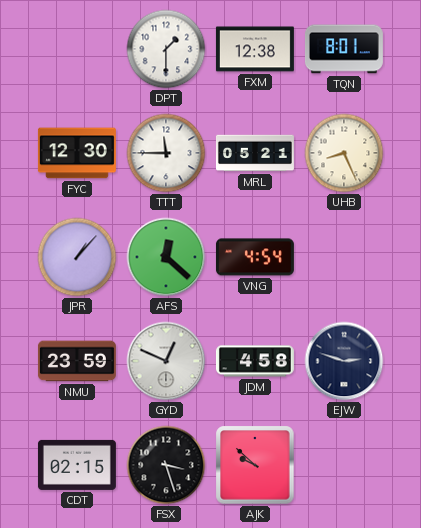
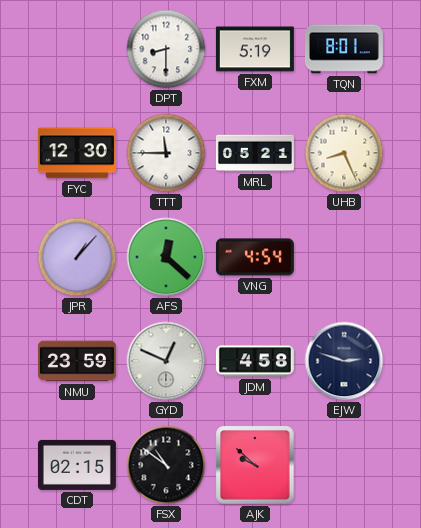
DPT: 1:30 -> 8:30 (166, 49)
FXM: 12:38 -> 5:19 (255, 49)
FSX: 3:27 -> 10:51 (166, 465)
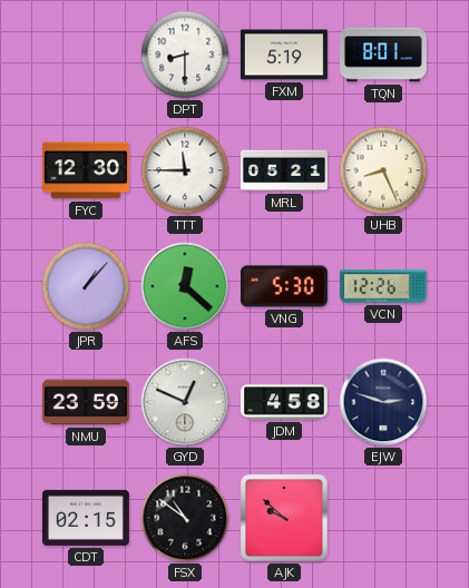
VNG: 4:54 -> 5:30 (284, 286)
VCN: none -> 12:26 (383, 286)
